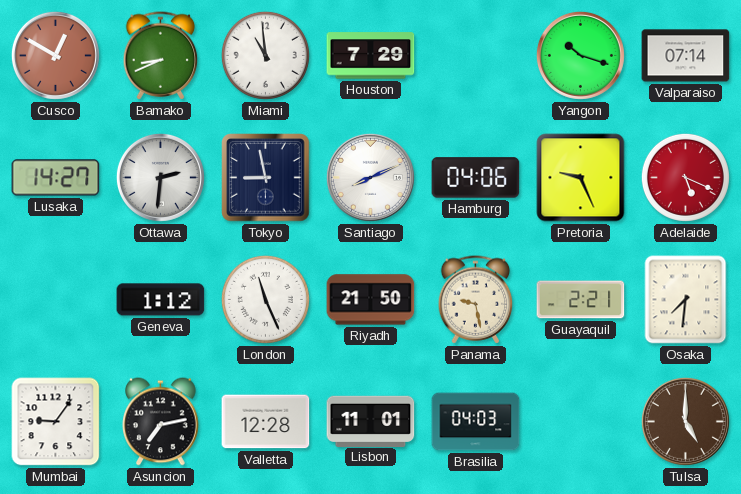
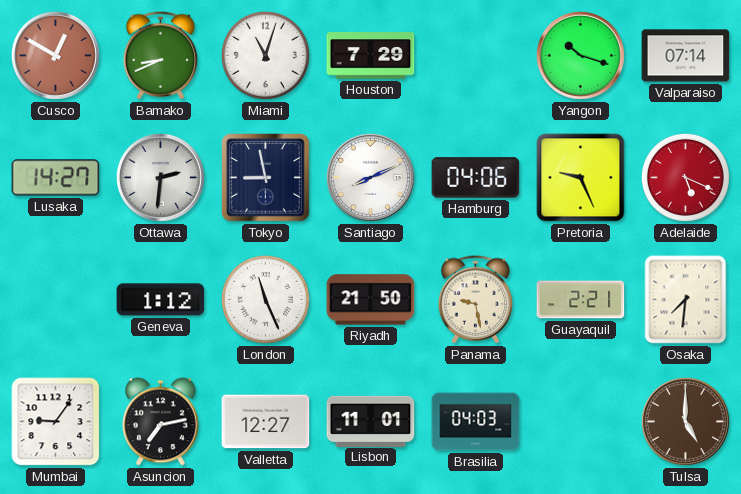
Miami: 10:59 -> 11:03 (265, 55)
Valletta: 12:28 -> 12:27 (266, 422)
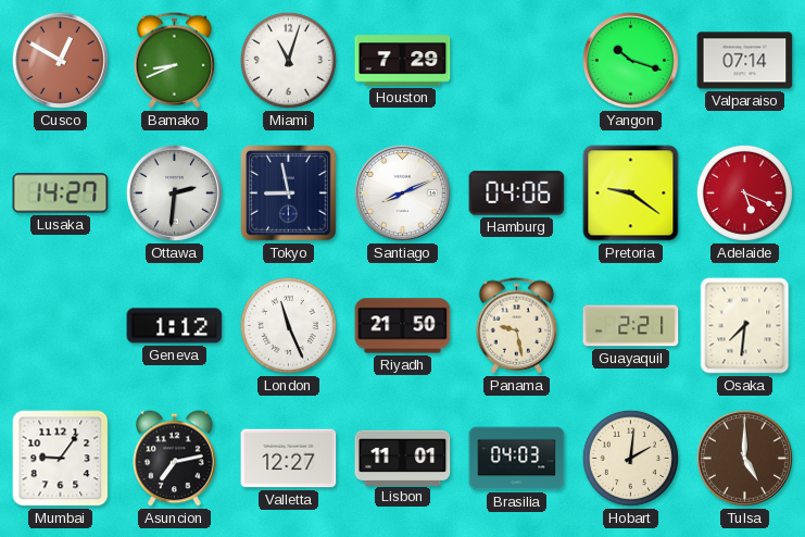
Pretoria: 9:26 -> 9:21 (631, 193)
Hobart: none -> 2:01 (630, 458)
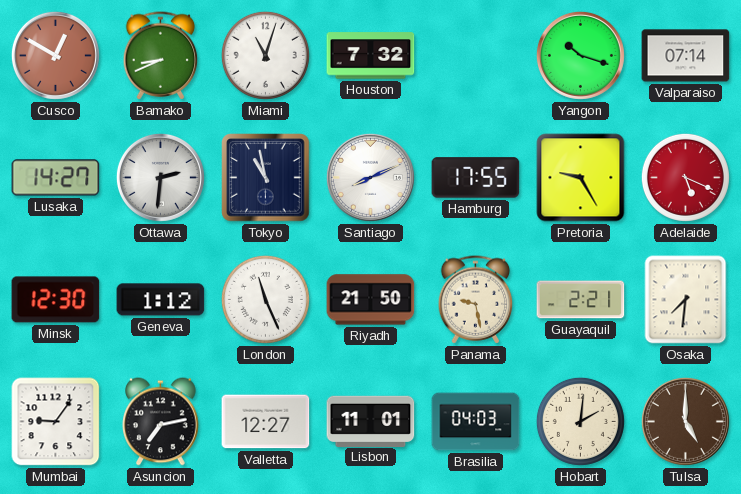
Houston: 7:29 -> 7:32 (371, 56)
Tokyo: 8:58 -> 10:58 (266, 178)
Hamburg: 04:06 -> 17:55 (476, 178)
Pretoria: 9:21 -> 9:25 (581, 178)
Minsk: none -> 12:30 (56, 300)
